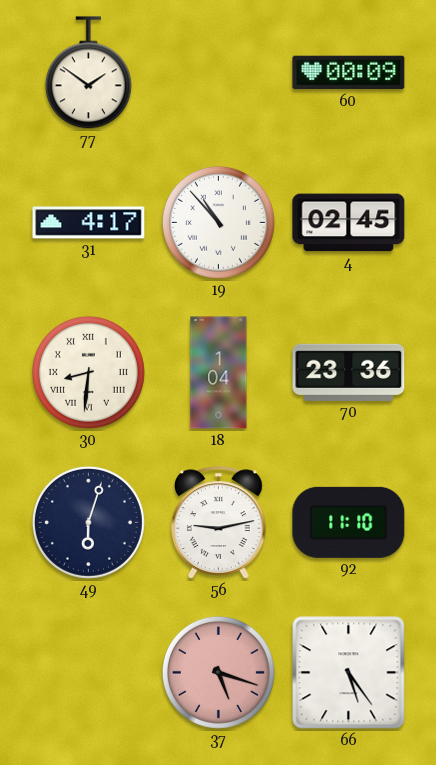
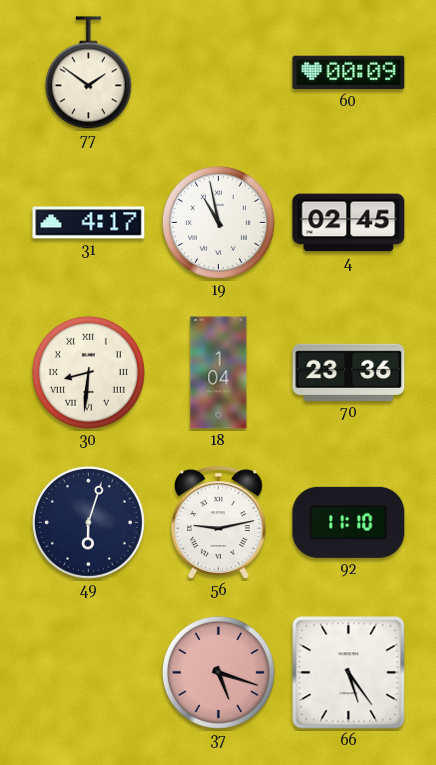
19: 10:53 -> 10:58 (218, 222)
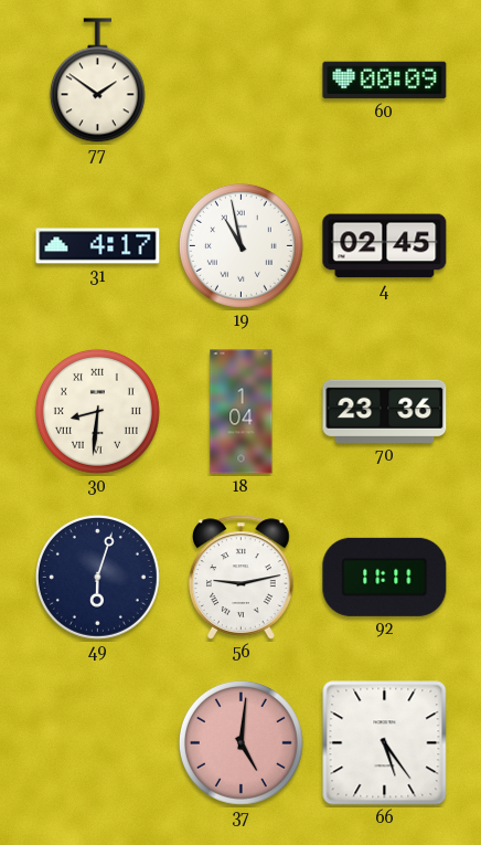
92: 11:10 -> 11:11 (385, 577)
37: 5:18 -> 5:01 (240, 742)
